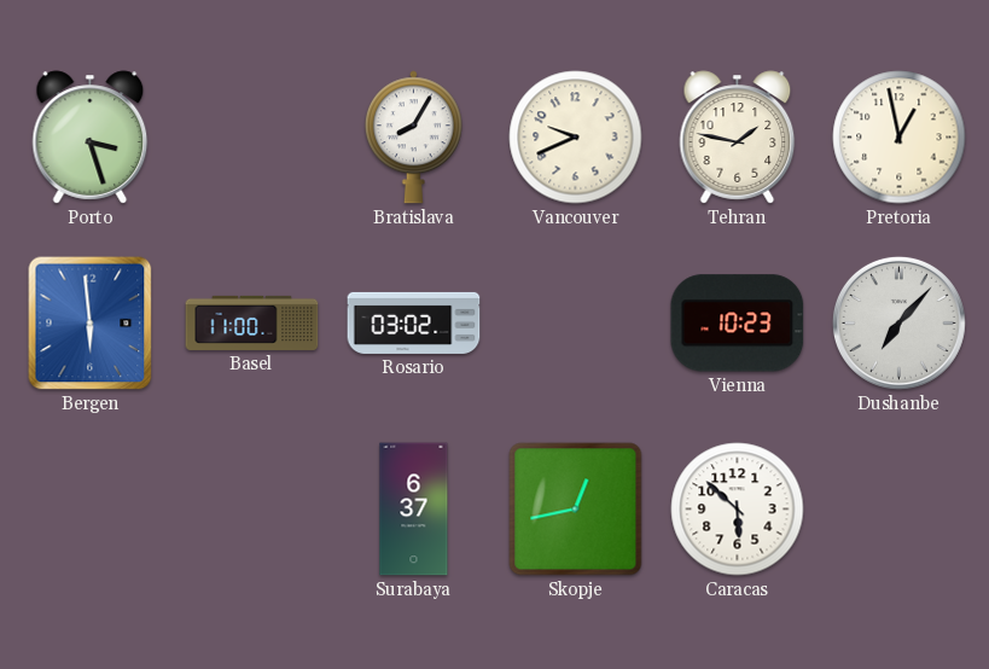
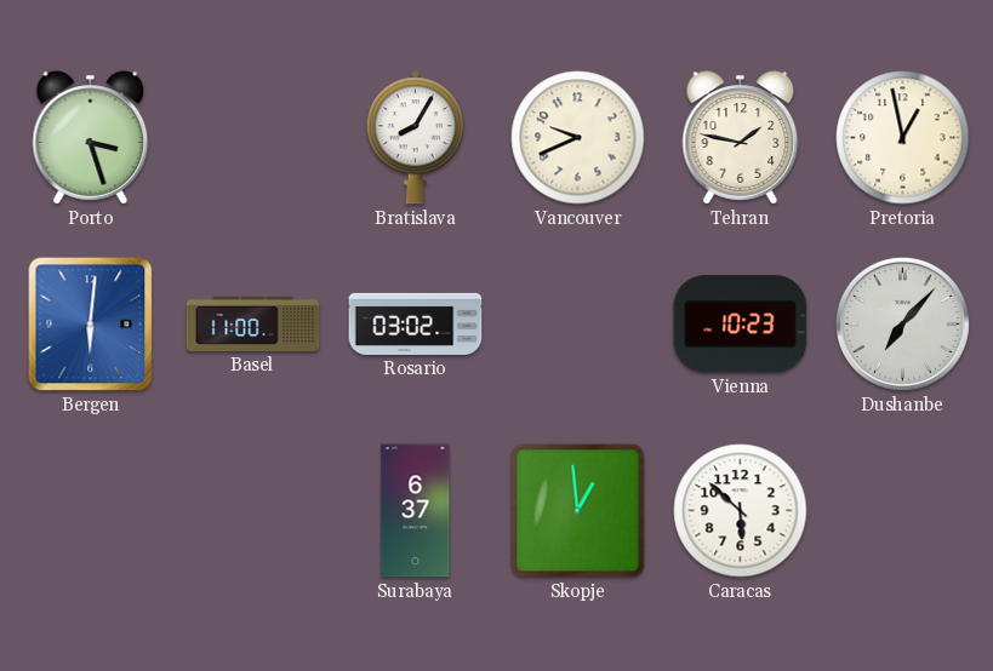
Bergen: 5:59 -> 6:01 (91, 325)
Skopje: 12:43 -> 12:59 (578, 511)
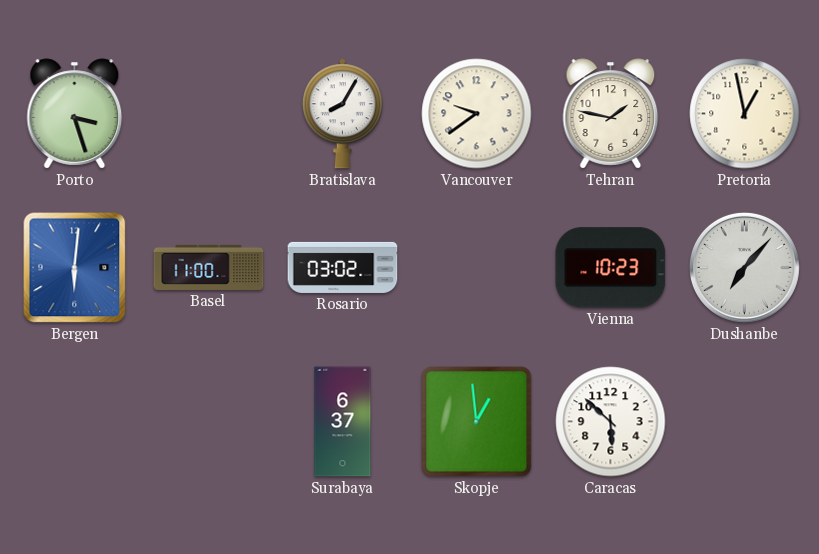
Vancouver: 9:41 -> 9:39 (477, 114)
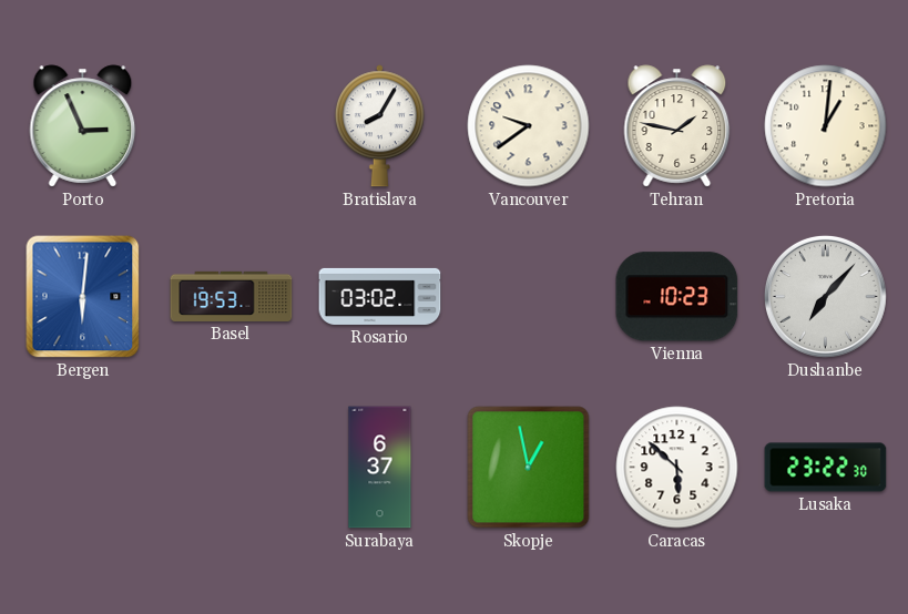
Porto: 3:27 -> 2:56 (83, 126)
Pretoria: 12:58 -> 1:01 (826, 126)
Basel: 11:00 -> 19:53 (232, 296)
Skopje: 12:59 -> 12:58 (529, 468)
Lusaka: none -> 23:22 (826, 468)
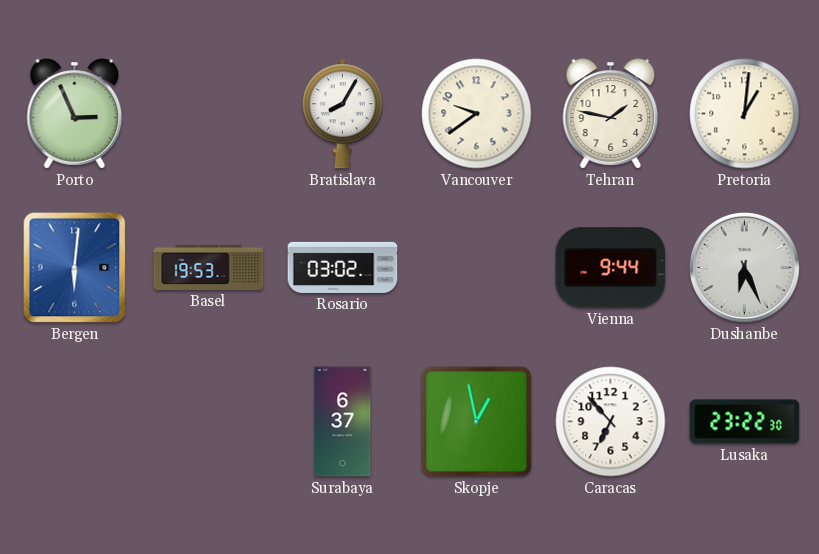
Vienna: 10:23 -> 9:44 (611, 268)
Dushanbe: 7:07 -> 6:26 (744, 267)
Caracas: 5:52 -> 6:53 (611, 422)
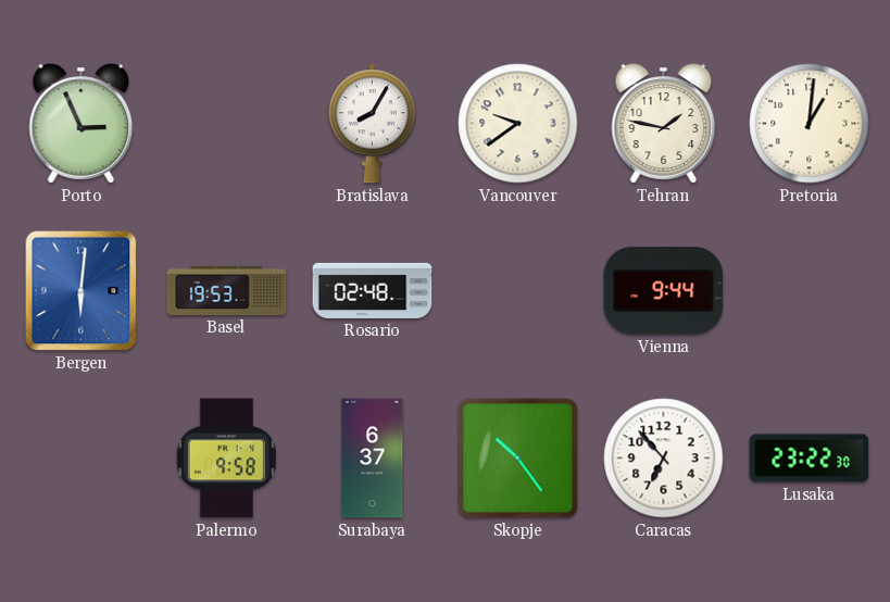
Rosario: 03:02 -> 02:48 (373, 290)
Dushanbe: 6:26 -> none (744, 267)
Palermo: none -> 9:58 (226, 459)
Skopje: 12:58 -> 10:24 (518, 459)
